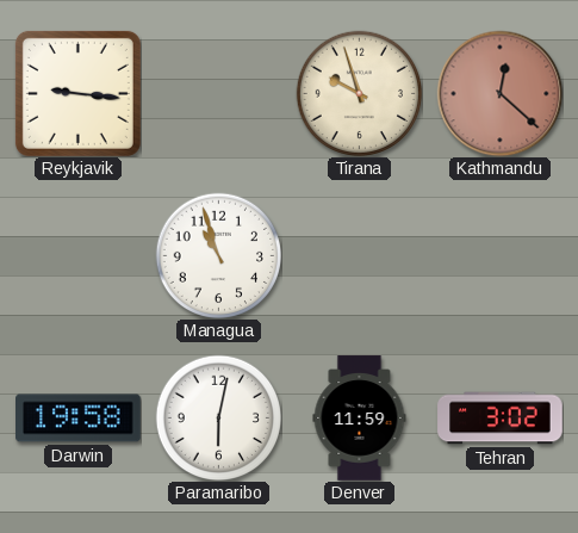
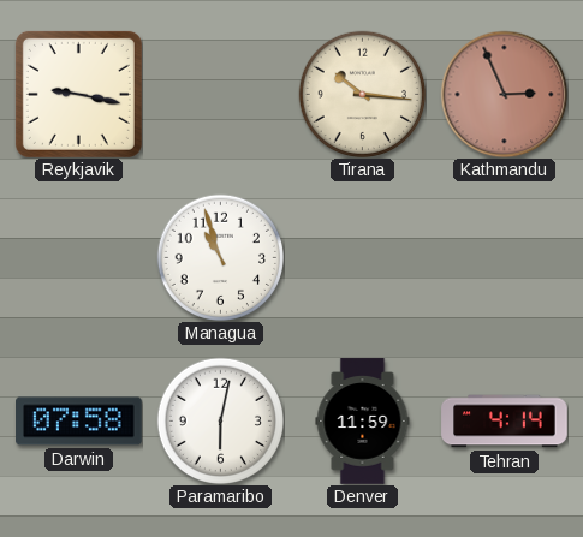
Reykjavik: 9:16 -> 9:17 (78, 94)
Tirana: 9:57 -> 10:16 (362, 94)
Kathmandu: 12:22 -> 2:56 (504, 94)
Darwin: 19:58 -> 07:58 (79, 422)
Tehran: 3:02 -> 4:14 (505, 422)
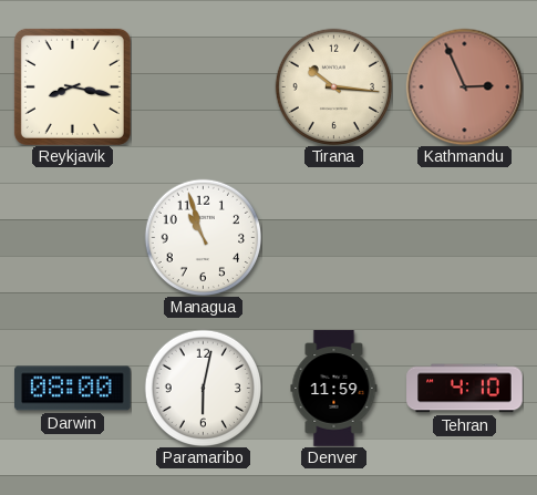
Reykjavik: 9:17 -> 8:17 (72, 86)
Darwin: 07:58 -> 08:00 (73, 389)
Tehran: 4:14 -> 4:10 (465, 389)
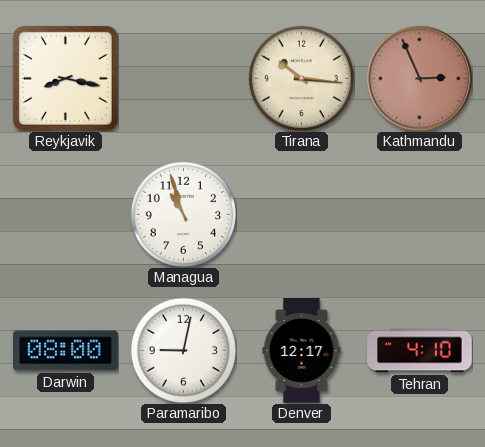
Paramaribo: 6:02 -> 9:02 (183, 350)
Denver: 11:59 -> 12:17 (302, 351)
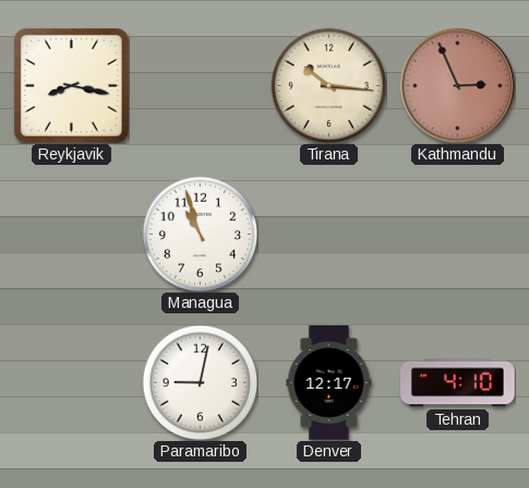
Darwin: 08:00 -> none (66, 351)
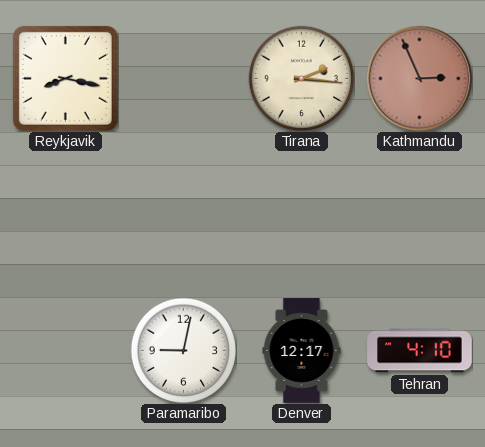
Tirana: 10:16 -> 2:16 (301, 78)
Managua: 10:57 -> none (200, 234)
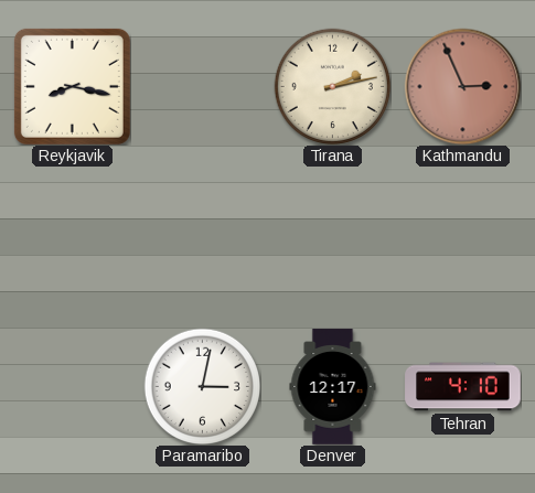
Tirana: 2:16 -> 2:13 (332, 86)
Paramaribo: 9:02 -> 3:02 (202, 386)
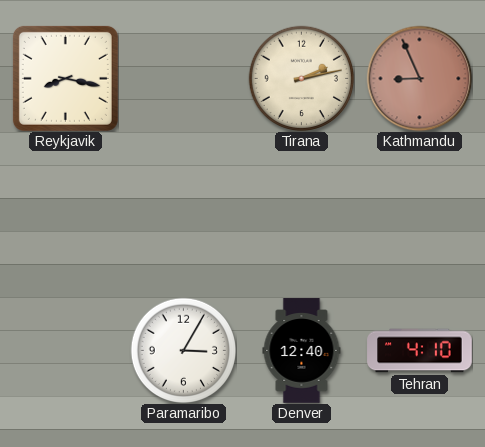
Kathmandu: 2:56 -> 8:56 (419, 78)
Paramaribo: 3:02 -> 3:05 (183, 350)
Denver: 12:17 -> 12:40 (302, 351)
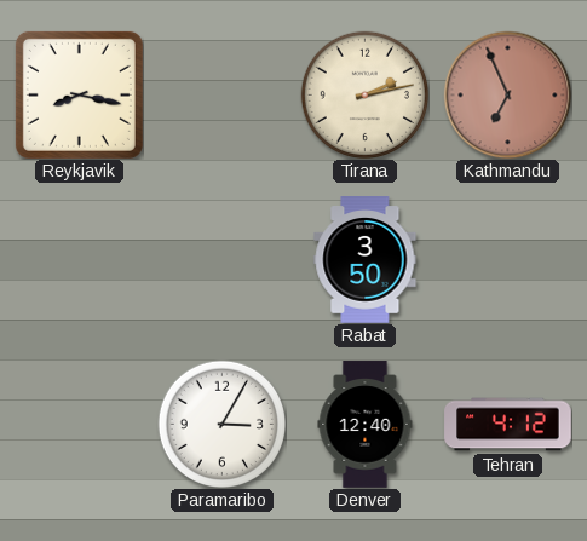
Kathmandu: 8:56 -> 6:56 (507, 94)
Rabat: none -> 3:50 (366, 260)
Tehran: 4:10 -> 4:12 (508, 425)
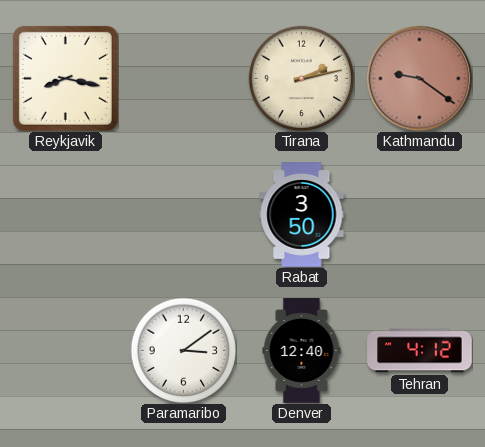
Kathmandu: 6:56 -> 9:21 (419, 78)
Paramaribo: 3:05 -> 3:09 (183, 350)
